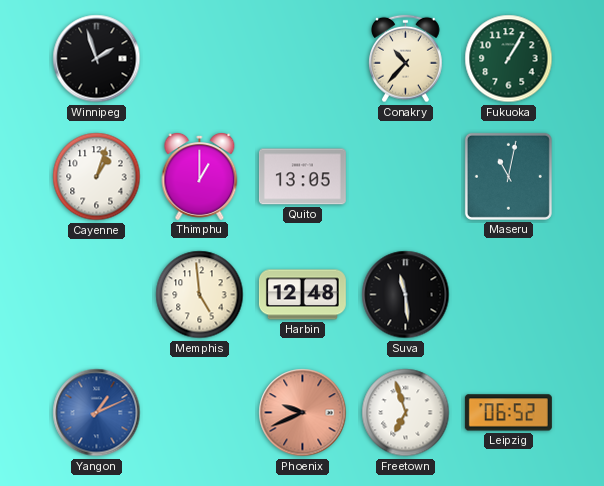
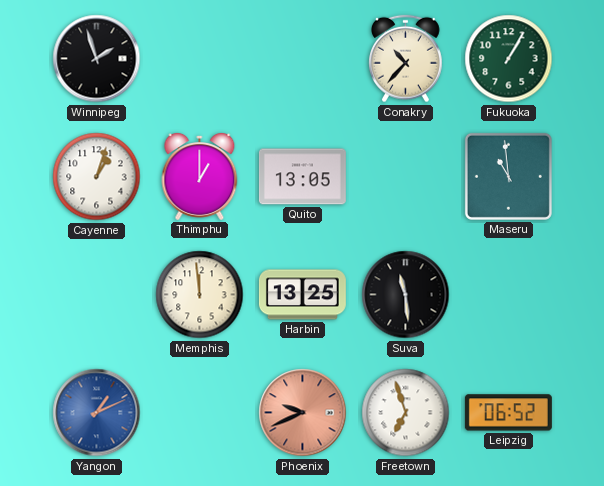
Maseru: 11:02 -> 10:59 (508, 176)
Memphis: 4:59 -> 11:59 (200, 295)
Harbin: 12:48 -> 13:25 (302, 295)
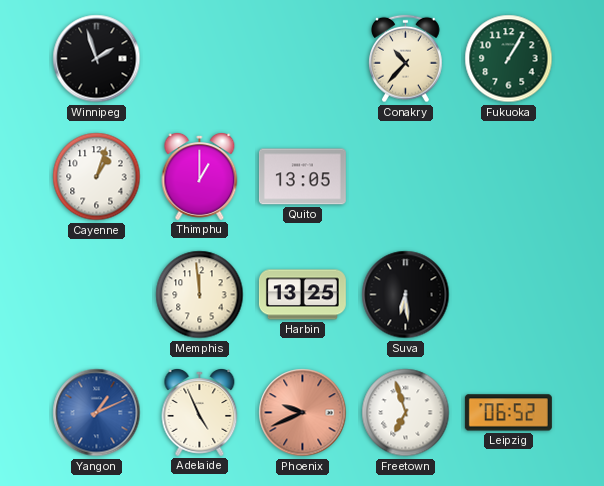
Maseru: 10:59 -> none (508, 176)
Suva: 11:29 -> 6:29 (406, 295)
Adelaide: none -> 4:56 (200, 413)
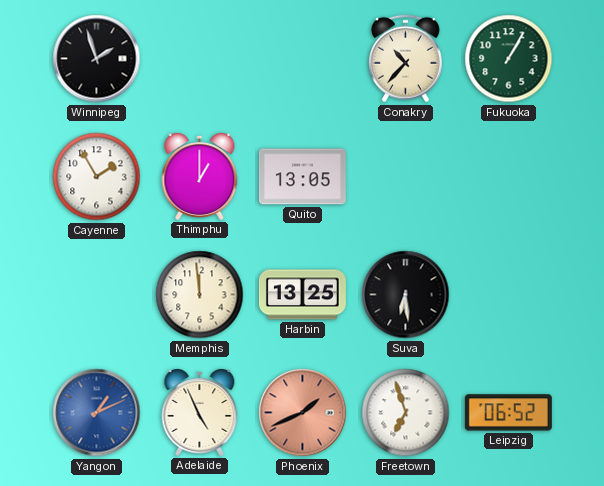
Cayenne: 1:03 -> 1:55 (97, 177)
Phoenix: 9:41 -> 1:41 (303, 413)
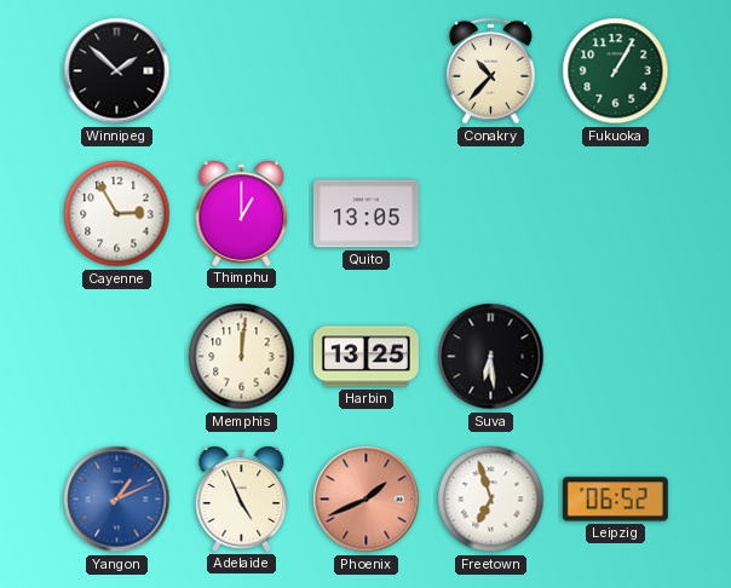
Winnipeg: 1:57 -> 1:52 (117, 71)
Cayenne: 1:55 -> 2:55 (117, 214)
Memphis: 11:59 -> 12:01 (242, 357)
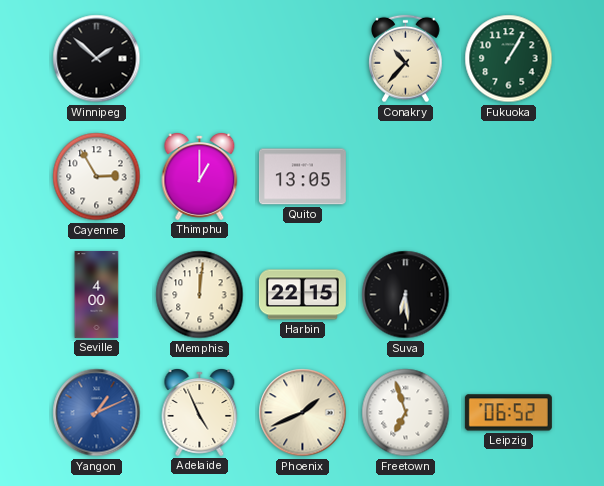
Seville: none -> 4:00 (97, 294)
Harbin: 13:25 -> 22:15 (302, 295)
Phoenix dial: salmon -> cream (303, 413)
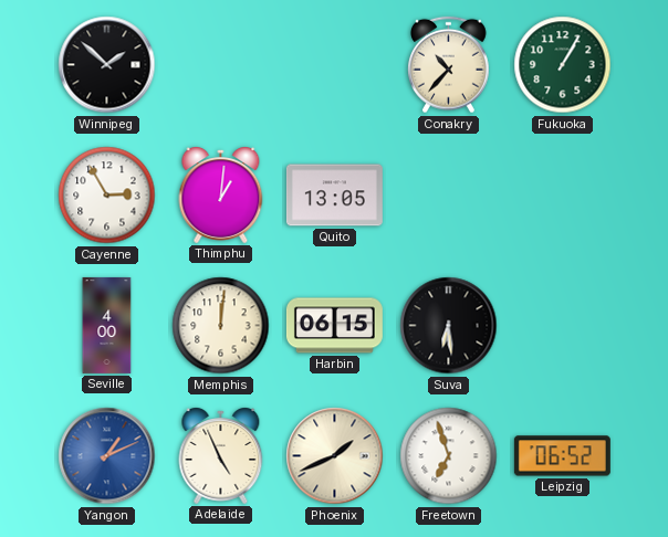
Thimphu: 1:00 -> 1:01 (221, 196)
Harbin: 22:15 -> 06:15 (334, 326)
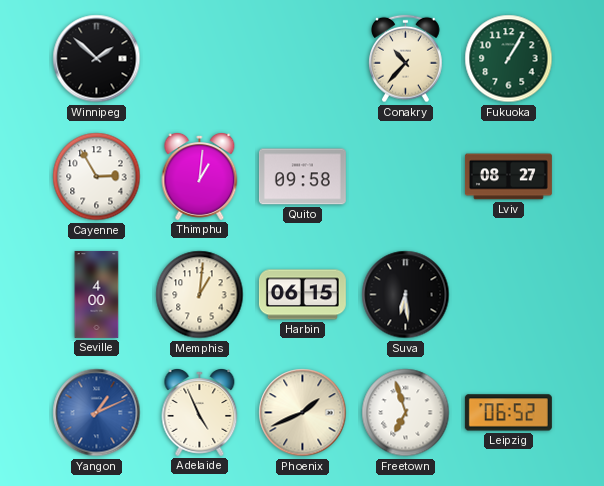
Quito: 13:05 -> 09:58 (302, 177)
Lviv: none -> 08:27 (508, 177)
Memphis: 12:01 -> 1:01 (200, 295)
